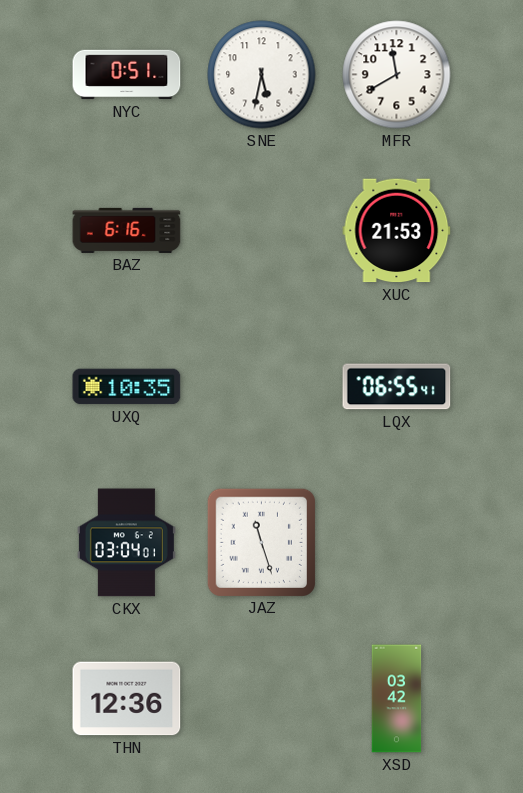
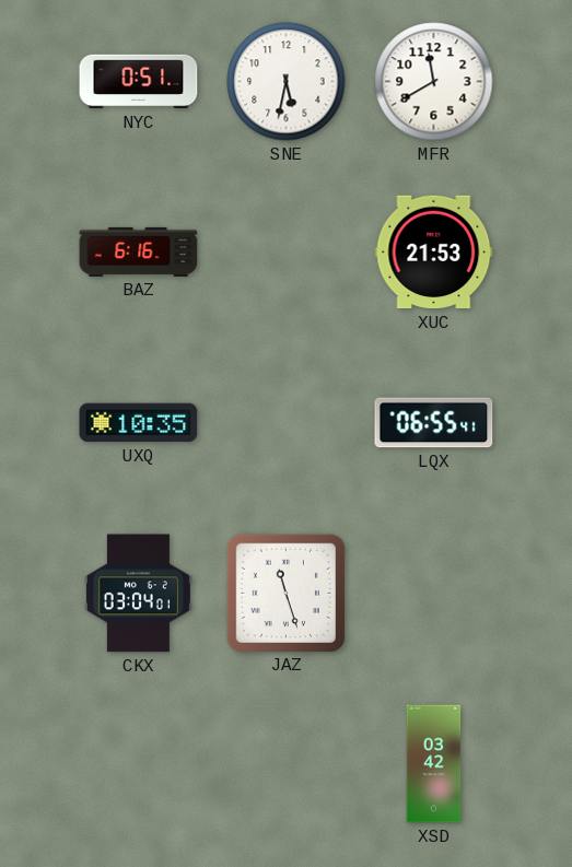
THN: 12:36 -> none (127, 699)
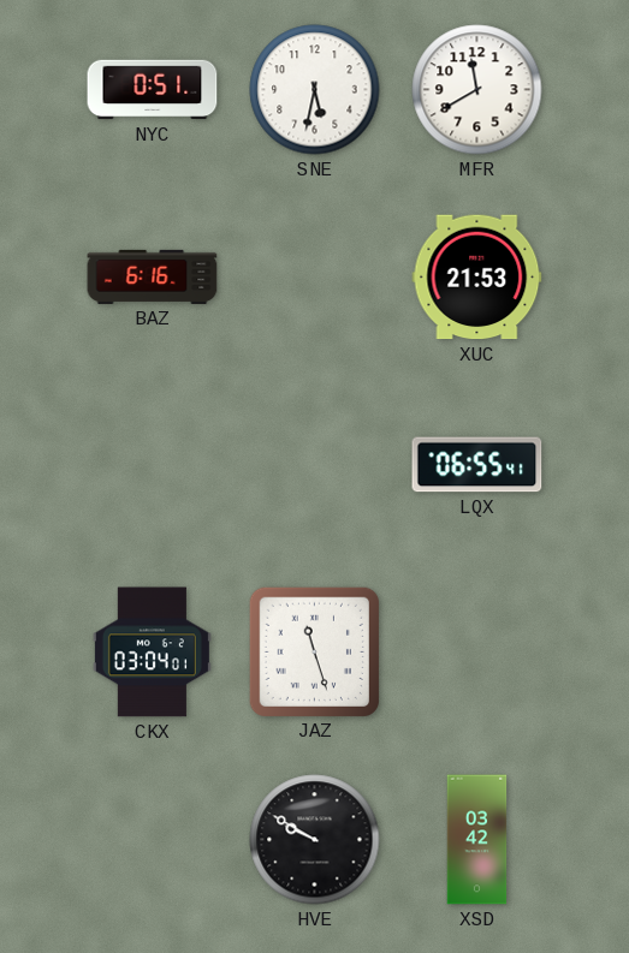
UXQ: 10:35 -> none (139, 423)
HVE: none -> 9:50 (315, 840)
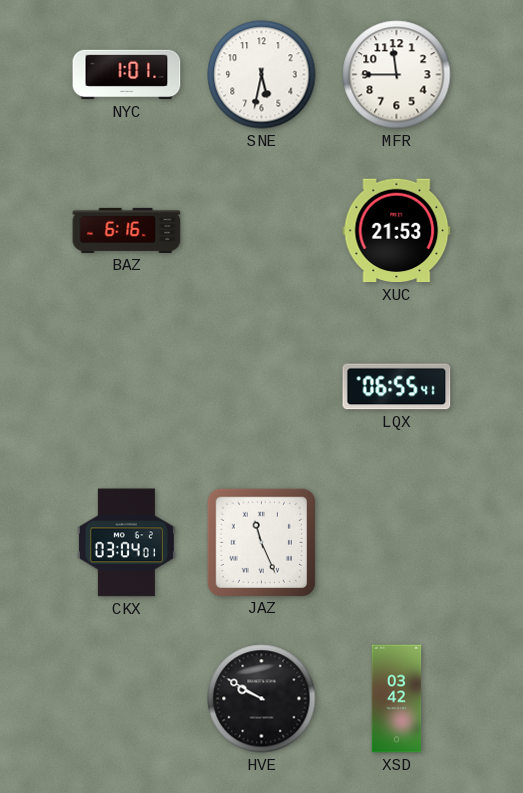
NYC: 0:51 -> 1:01 (127, 75)
MFR: 11:40 -> 11:45 (397, 75)
JAZ: 11:27 -> 11:26 (261, 542)
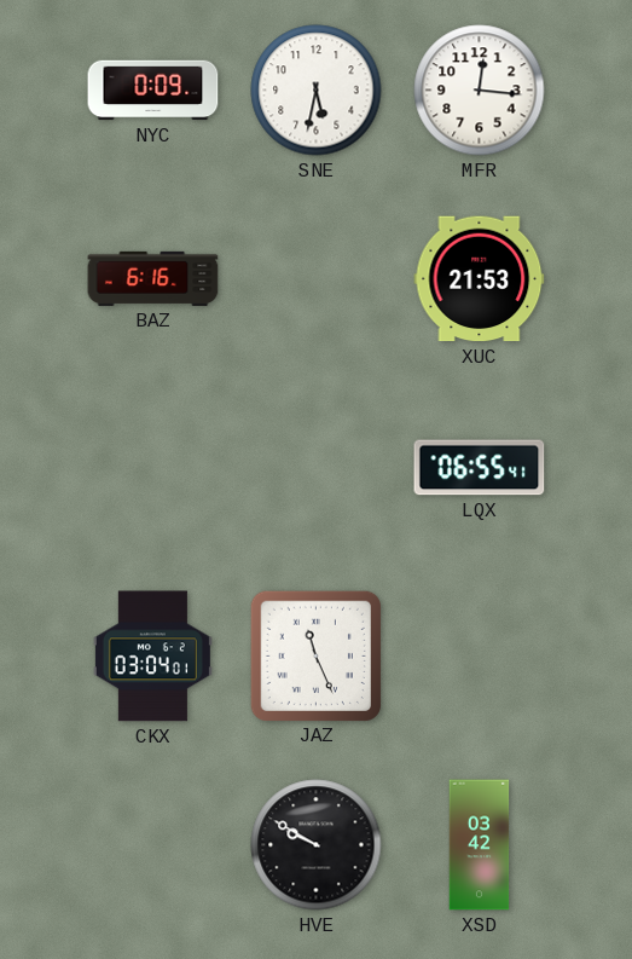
NYC: 1:01 -> 0:09 (153, 91)
MFR: 11:45 -> 12:16 (480, 91)
